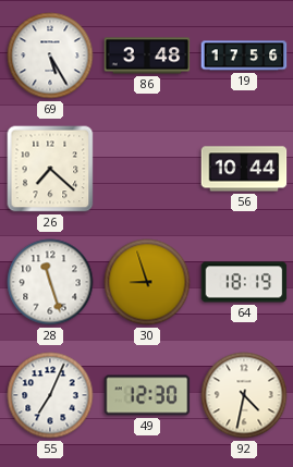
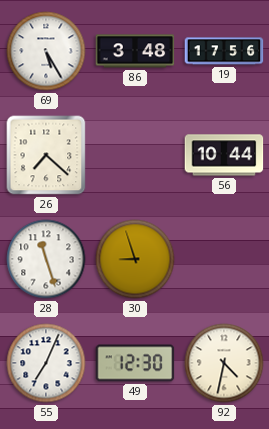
64: 18:19 -> none (244, 282)
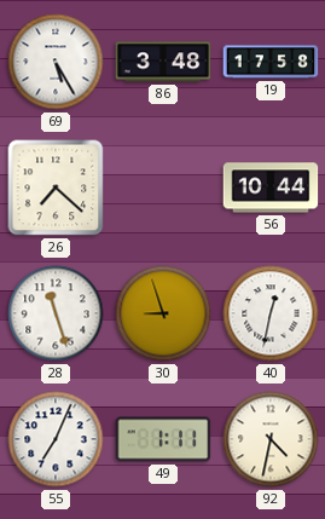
19: 17:56 -> 17:58 (271, 62)
40: none -> 12:32 (271, 313)
49: 12:30 -> 1:11 (163, 439)
